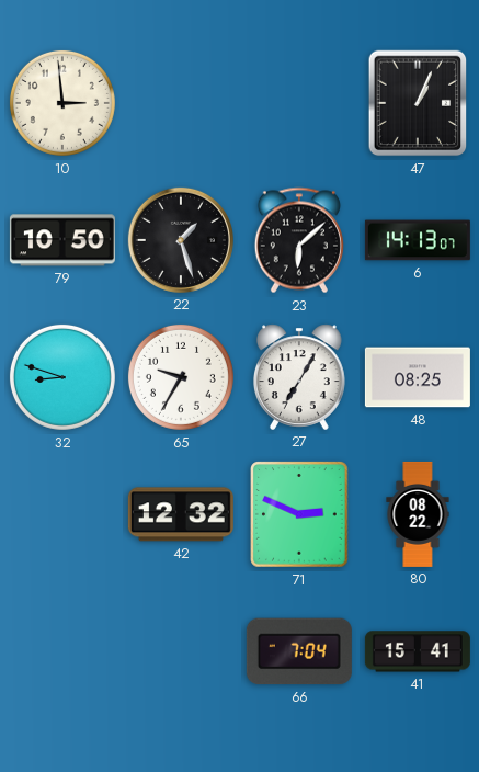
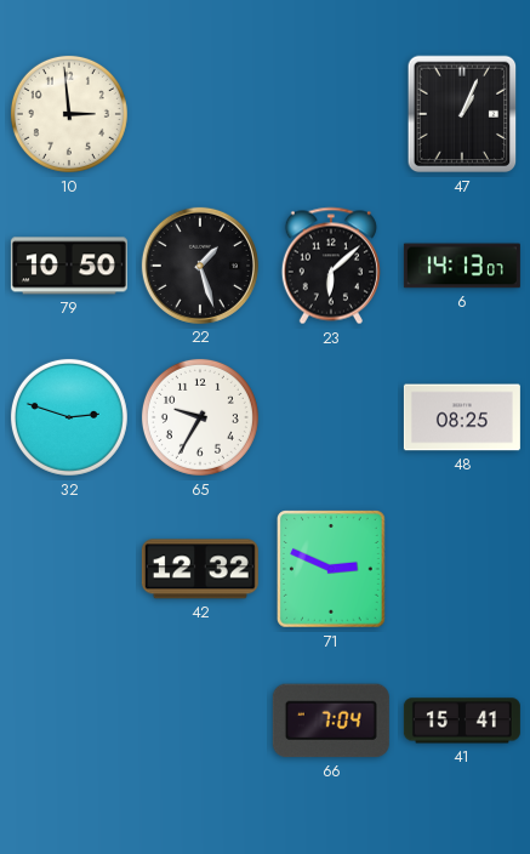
32: 8:48 -> 2:48 (69, 417)
27: 7:05 -> none (300, 377)
80: 08:22 -> none (418, 514)
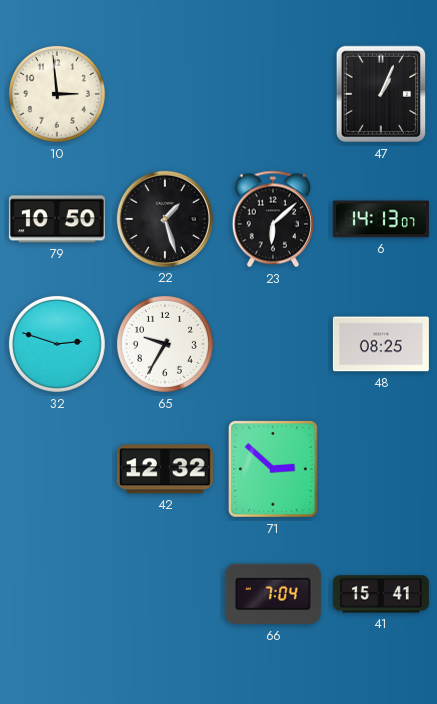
71: 2:49 -> 2:52 (273, 469)
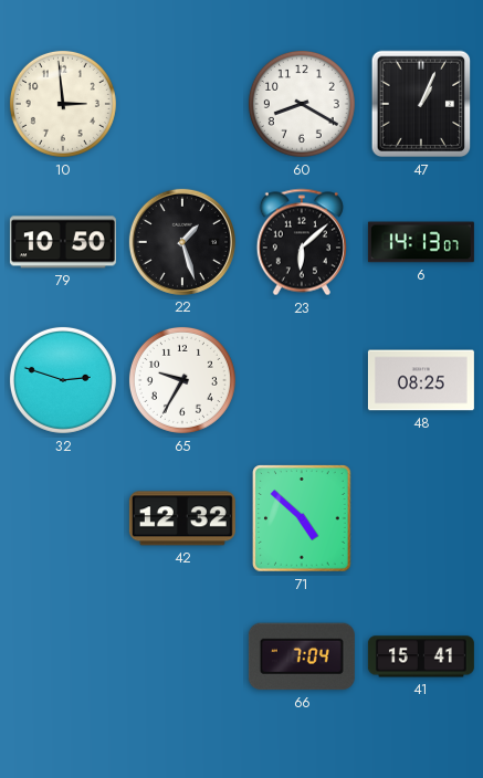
60: none -> 8:20 (302, 104)
71: 2:52 -> 4:52 (302, 518)
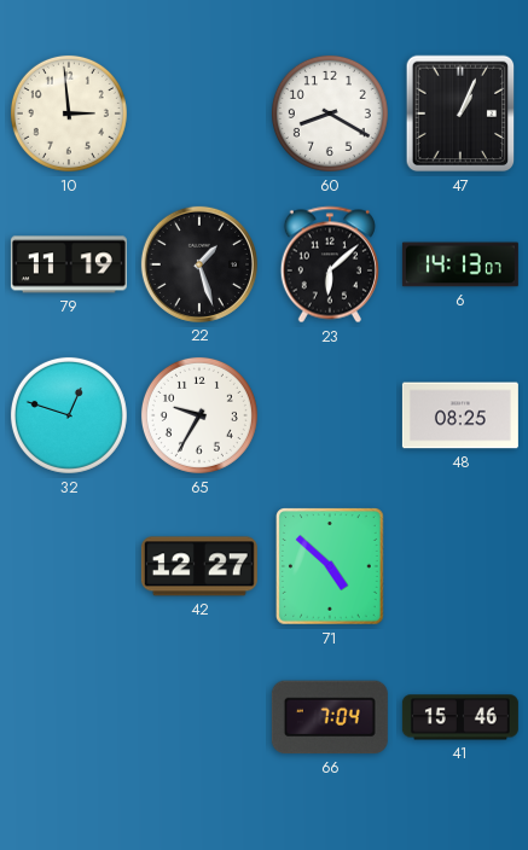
79: 10:50 -> 11:19 (69, 264)
32: 2:48 -> 12:48 (69, 415)
42: 12:32 -> 12:27 (199, 566)
41: 15:41 -> 15:46 (460, 717)
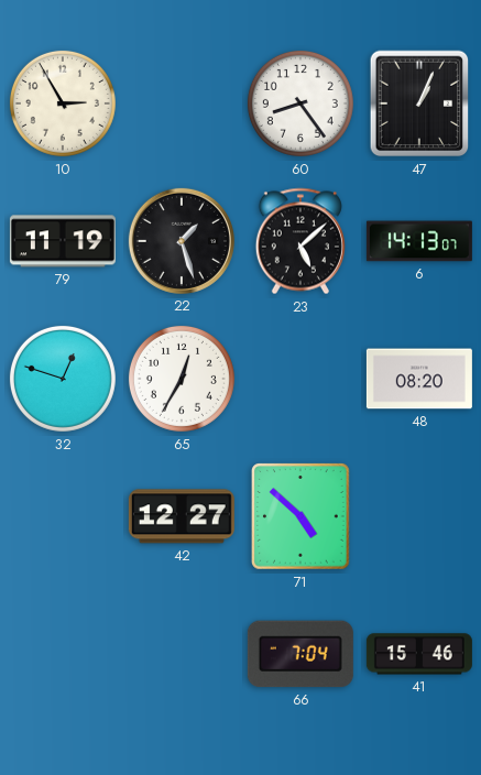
10: 2:59 -> 2:55 (63, 103)
60: 8:20 -> 8:24 (300, 103)
23: 6:08 -> 5:08 (300, 241)
65: 9:35 -> 12:35 (182, 379)
48: 08:25 -> 08:20 (419, 379)
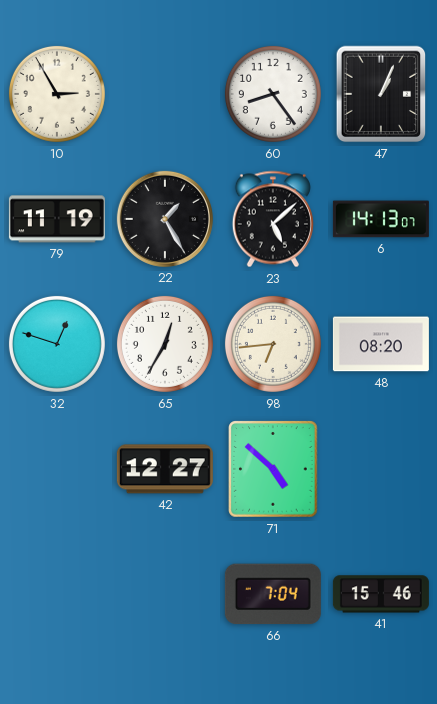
22: 1:27 -> 1:25 (165, 219)
98: none -> 6:44 (273, 344)
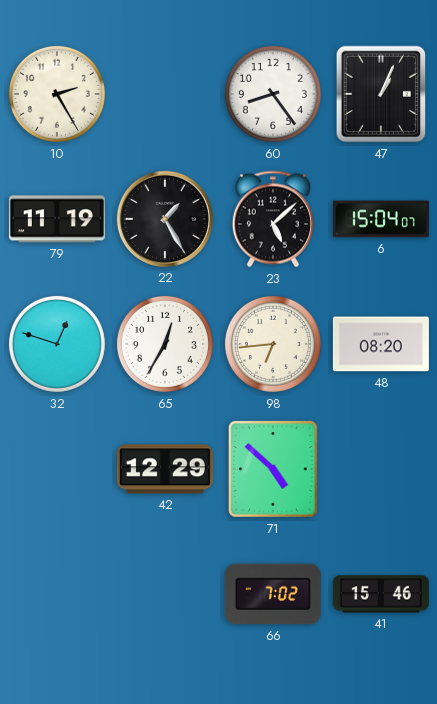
10: 2:55 -> 2:25 (57, 94)
6: 14:13 -> 15:04 (381, 219)
42: 12:27 -> 12:29 (165, 469)
66: 7:04 -> 7:02 (273, 594)
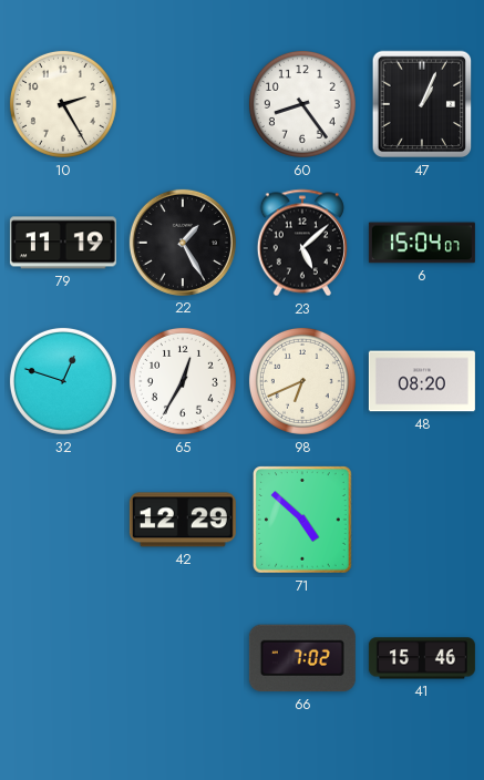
98: 6:44 -> 6:41 (302, 381)
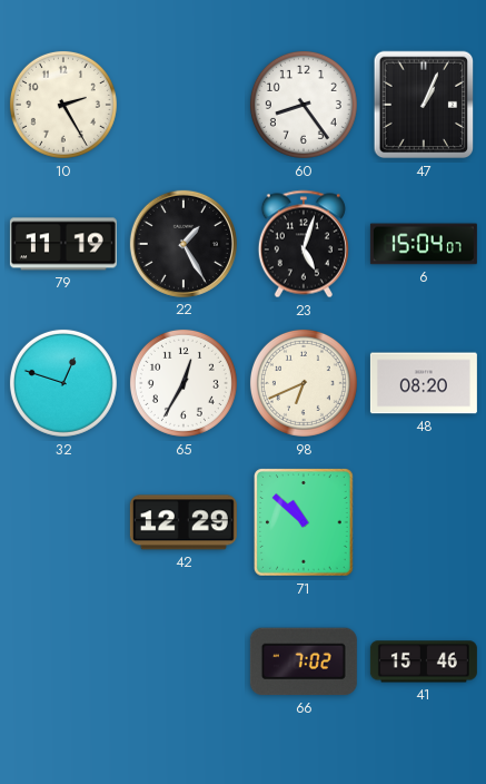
23: 5:08 -> 5:03 (304, 244)
71: 4:52 -> 10:52 (304, 522)
